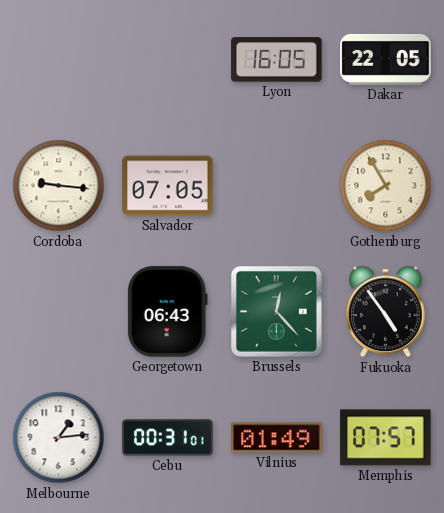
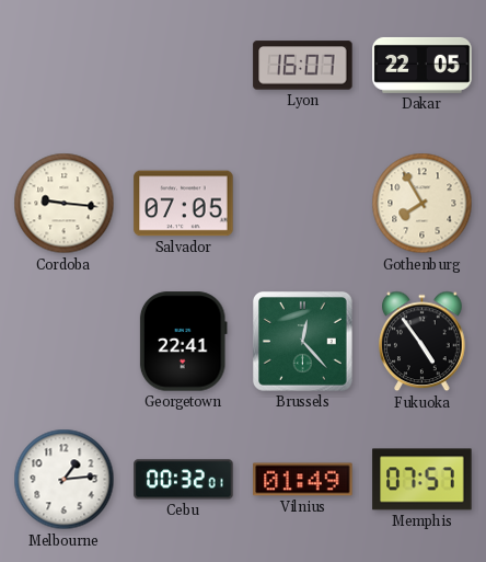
Lyon: 16:05 -> 16:07 (303, 66)
Georgetown: 06:43 -> 22:41 (183, 342)
Cebu: 00:31 -> 00:32 (184, 480)
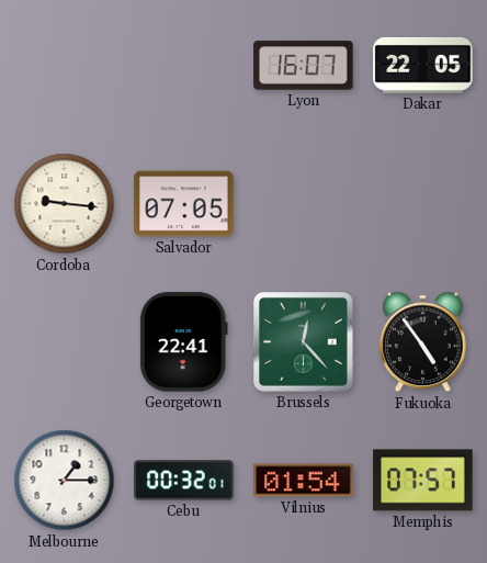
Gothenburg: 7:55 -> none (423, 204)
Melbourne: 1:14 -> 1:15 (65, 481)
Vilnius: 01:49 -> 01:54 (304, 481)
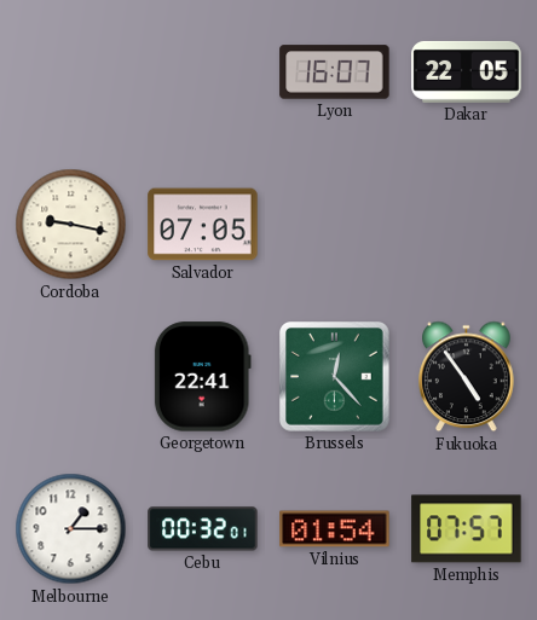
Cordoba: 9:16 -> 9:17 (71, 225)
